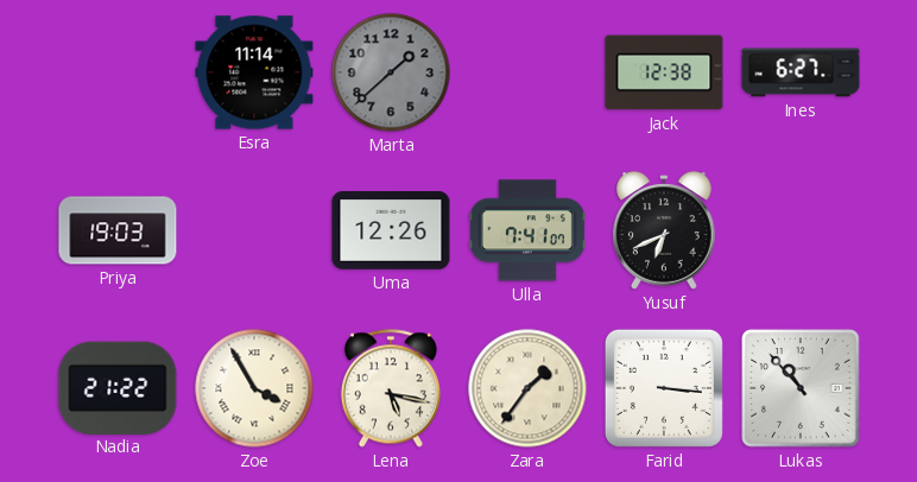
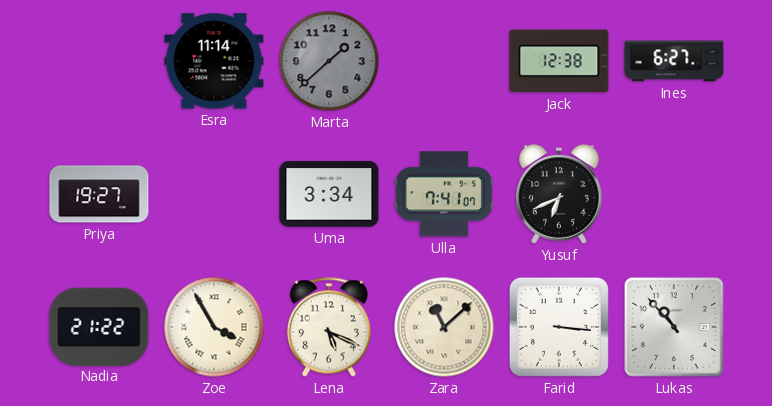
Priya: 19:03 -> 19:27 (99, 194)
Uma: 12:26 -> 3:34 (329, 194)
Lena: 5:17 -> 5:19 (329, 327)
Zara: 1:36 -> 11:08 (444, 327)
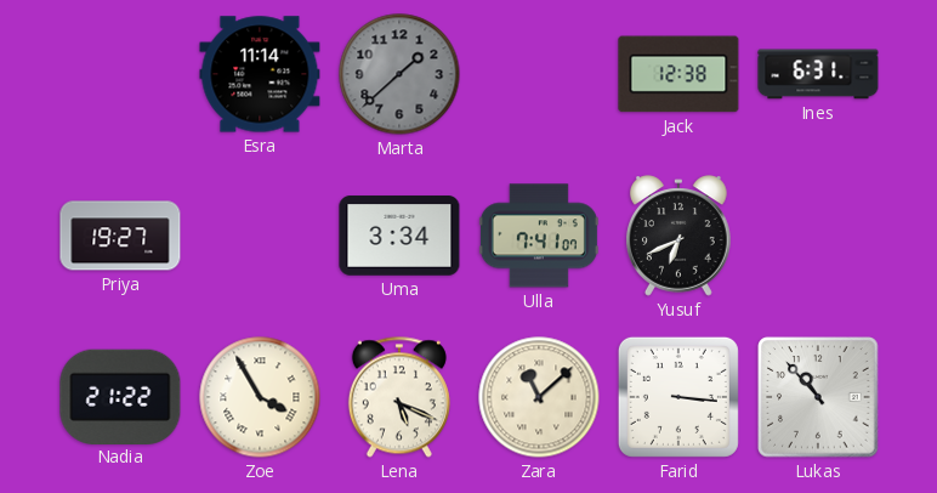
Ines: 6:27 -> 6:31 (818, 74)
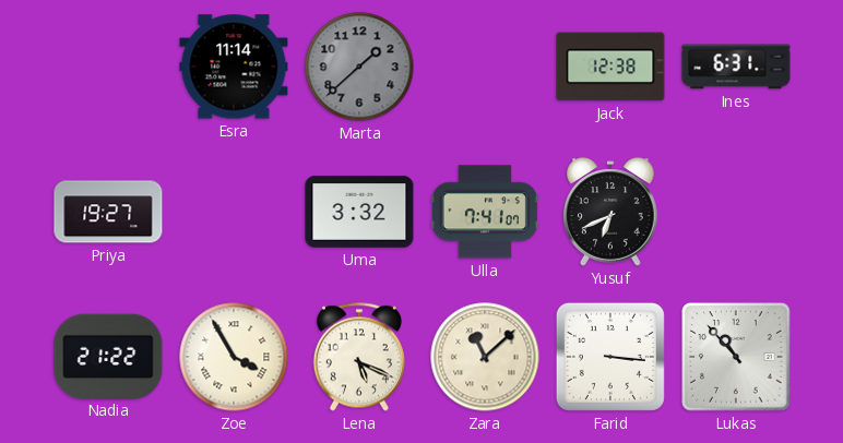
Uma: 3:34 -> 3:32 (359, 212)
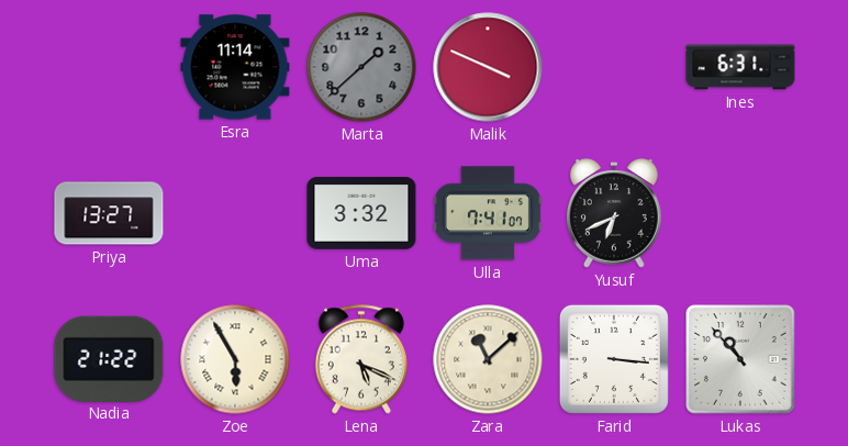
Malik: none -> 3:49 (488, 67)
Jack: 12:38 -> none (610, 67)
Priya: 19:27 -> 13:27 (109, 213)
Zoe: 3:55 -> 5:55 (235, 359)
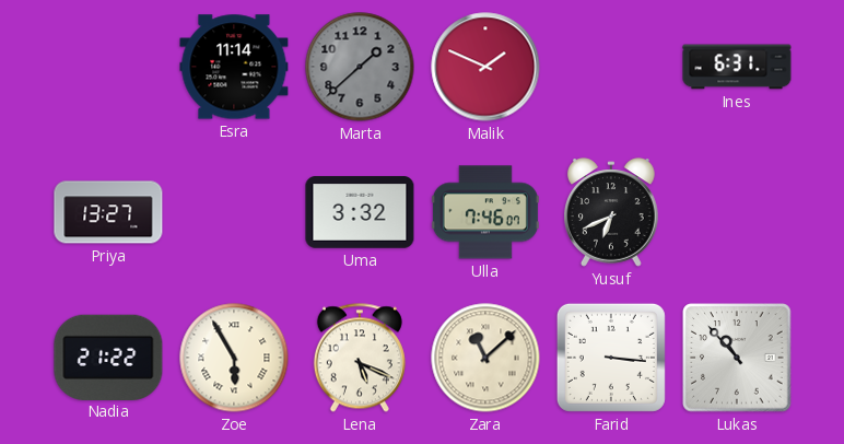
Malik: 3:49 -> 1:49 (485, 67)
Ulla: 7:41 -> 7:46 (485, 212)
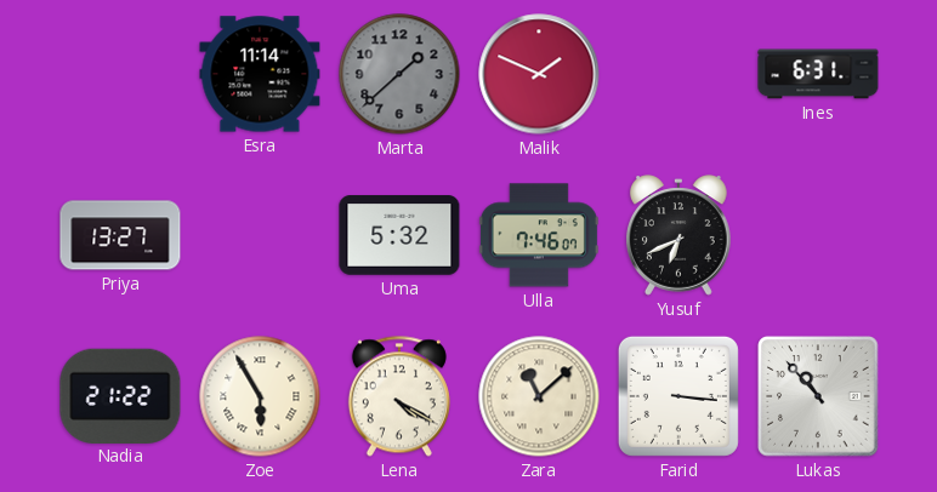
Uma: 3:32 -> 5:32 (399, 235)
Lena: 5:19 -> 4:20 (399, 396)
